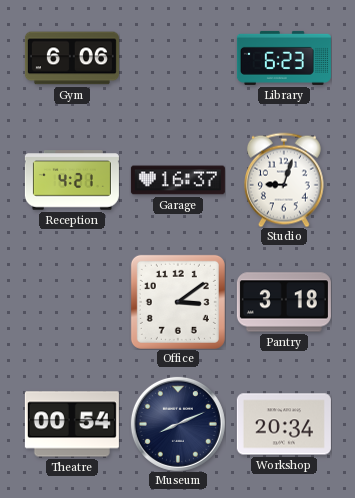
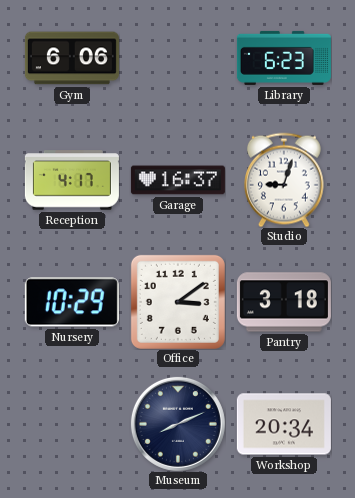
Reception: 4:21 -> 4:17 (72, 180)
Nursery: none -> 10:29 (72, 302)
Theatre: 00:54 -> none (72, 424)
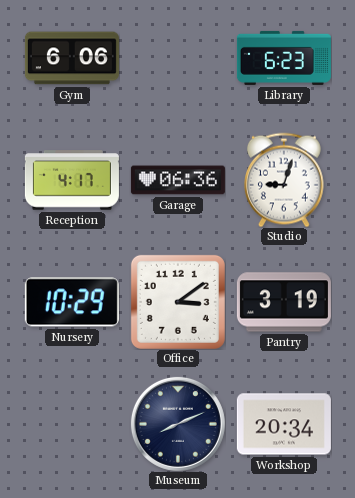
Garage: 16:37 -> 06:36 (178, 180)
Pantry: 3:18 -> 3:19 (284, 302)
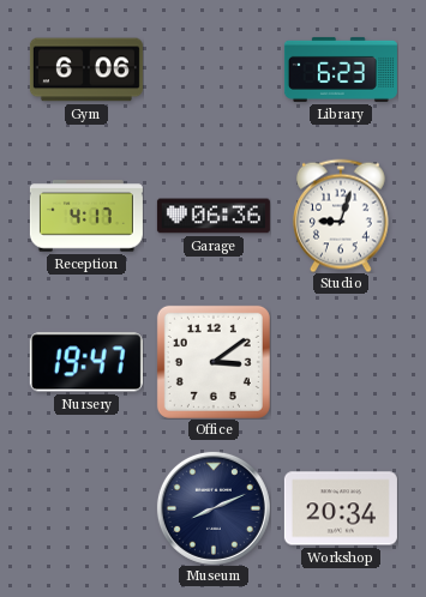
Nursery: 10:29 -> 19:47 (86, 362)
Pantry: 3:19 -> none (284, 302)
